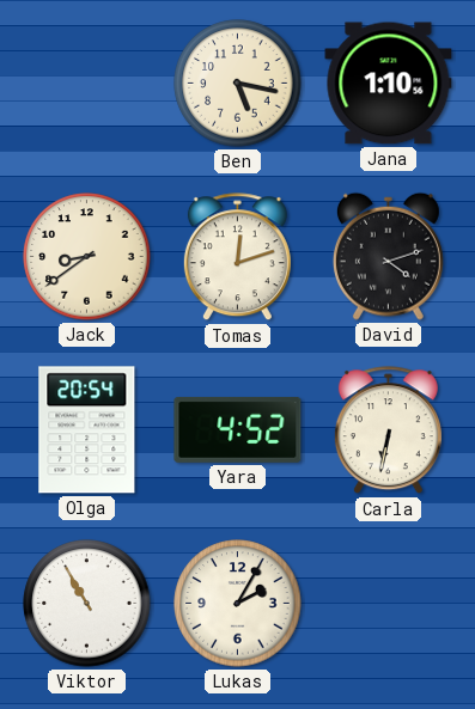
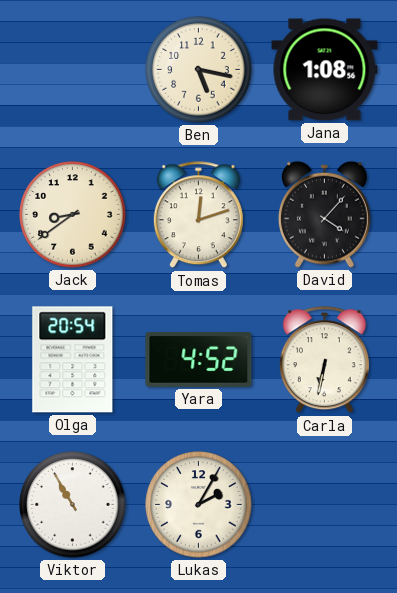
Jana: 1:10 -> 1:08 (325, 70)
David: 4:12 -> 4:07 (324, 214)
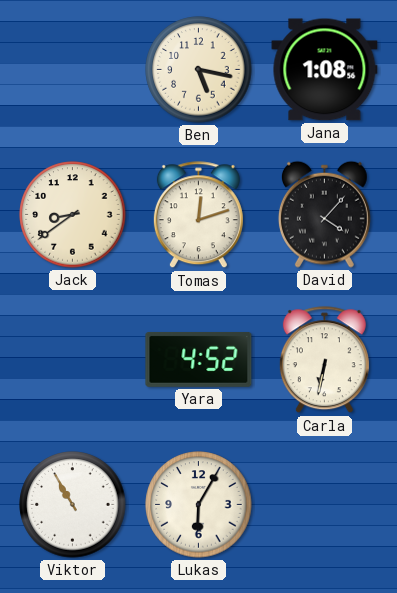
Olga: 20:54 -> none (73, 360)
Lukas: 2:05 -> 6:05 (199, 505)
